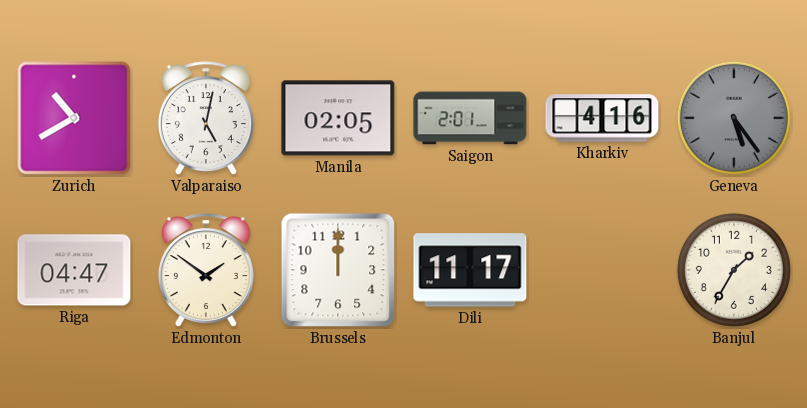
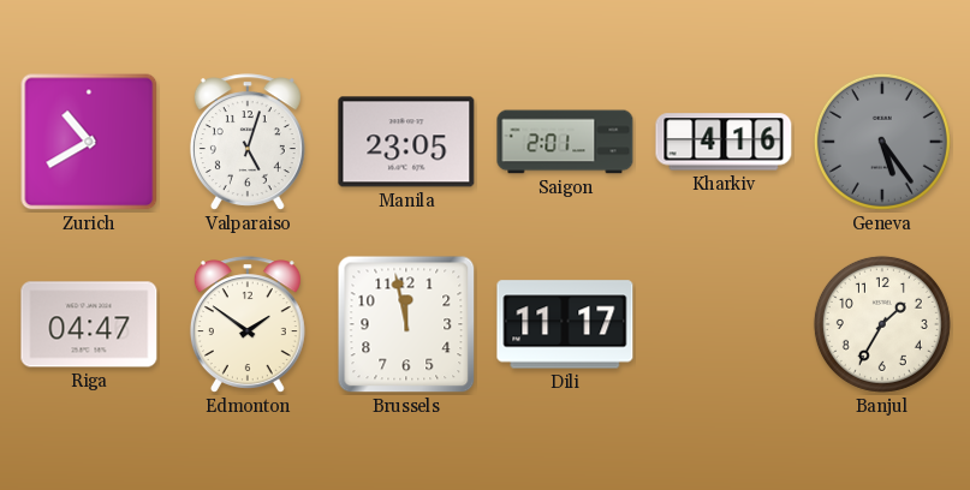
Valparaiso: 5:02 -> 5:03 (248, 142)
Manila: 02:05 -> 23:05 (406, 142)
Brussels: 12:00 -> 11:58 (406, 324)
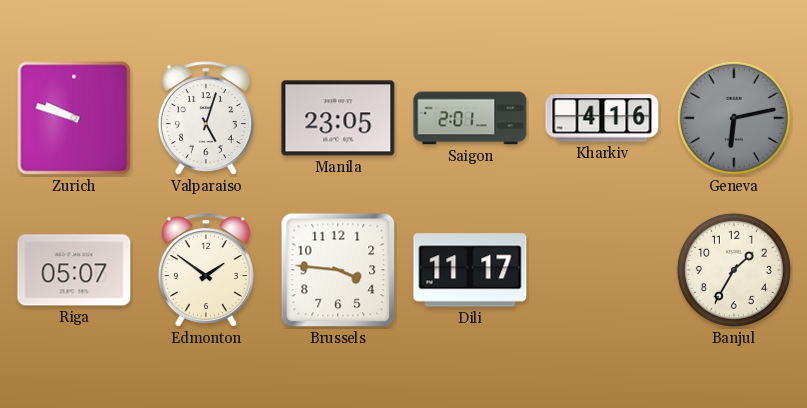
Zurich: 10:40 -> 9:48 (74, 118)
Geneva: 5:24 -> 6:13 (734, 118)
Riga: 04:47 -> 05:07 (74, 270)
Brussels: 11:58 -> 3:46 (338, 270)
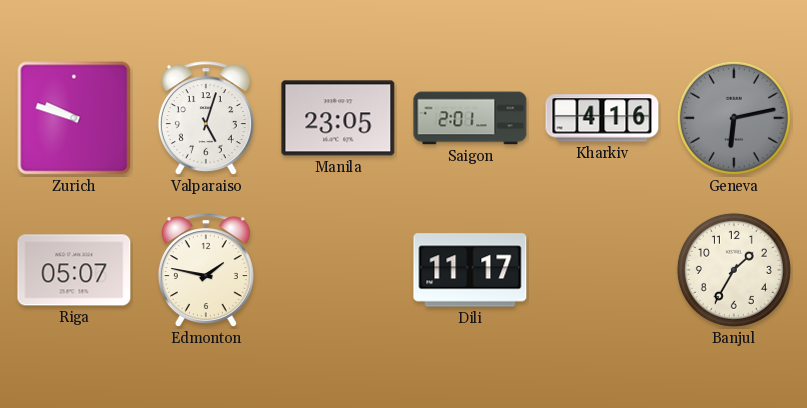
Edmonton: 1:51 -> 1:47 (206, 270)
Brussels: 3:46 -> none (338, 270)
